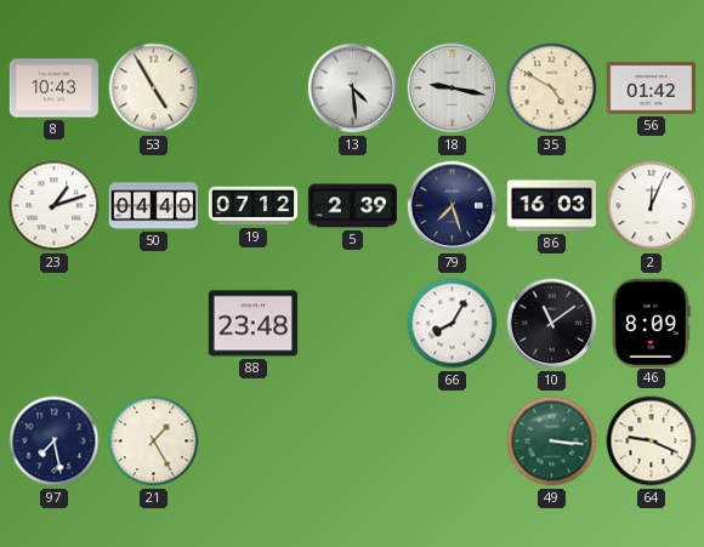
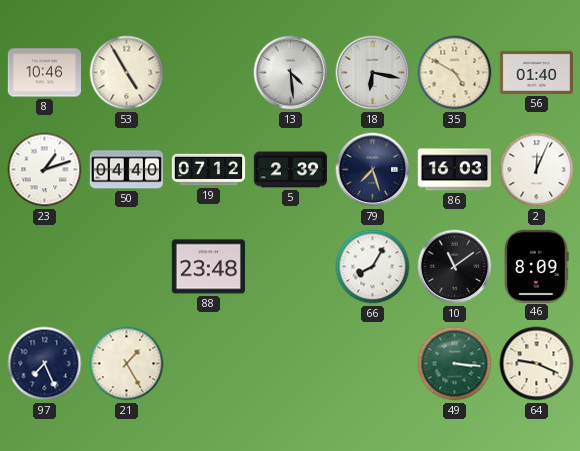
8: 10:43 -> 10:46 (44, 73)
18: 9:17 -> 6:17 (373, 73)
56: 01:42 -> 01:40 (536, 72)
97: 7:28 -> 7:26 (45, 364)
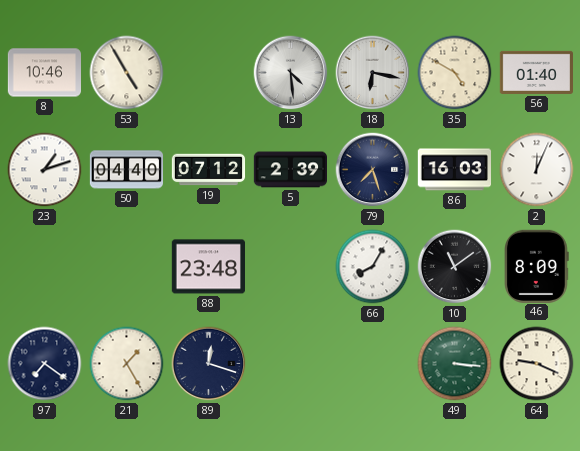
97: 7:26 -> 7:21 (45, 364)
89: none -> 12:18 (209, 364)
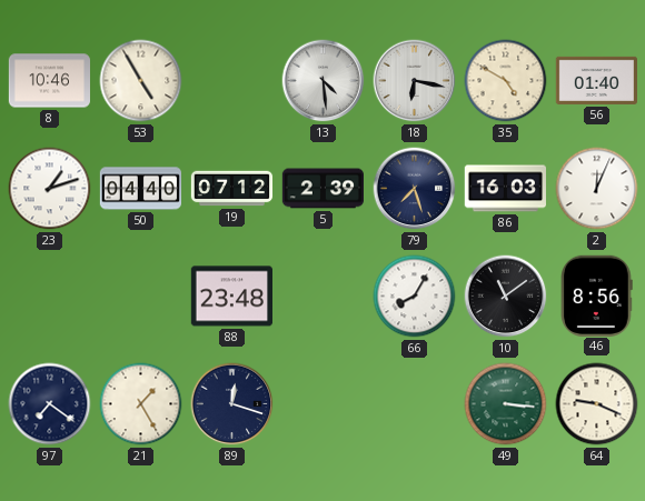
46: 8:09 -> 8:56 (597, 295)
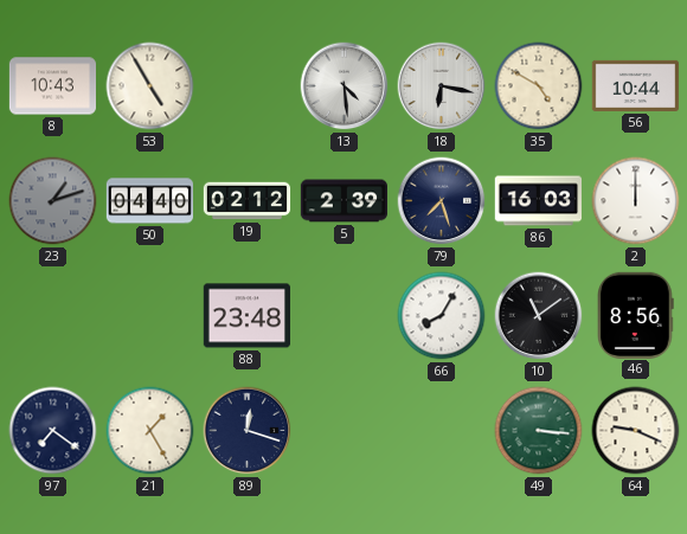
8: 10:46 -> 10:43 (52, 86)
56: 01:40 -> 10:44 (635, 85)
23 dial: white -> grey (53, 201)
19: 07:12 -> 02:12 (248, 201)
2: 12:04 -> 12:00 (636, 201)
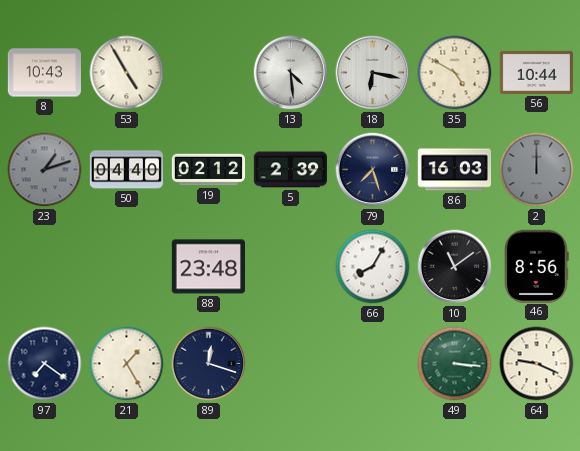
2 dial: white -> grey (537, 170)
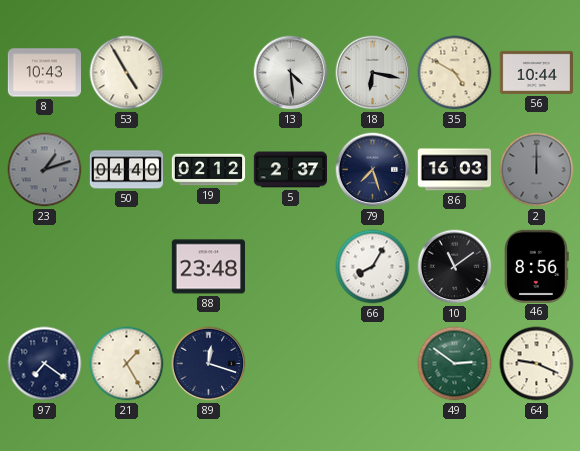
5: 2:39 -> 2:37 (291, 170)
49: 3:16 -> 2:51 (455, 364)
